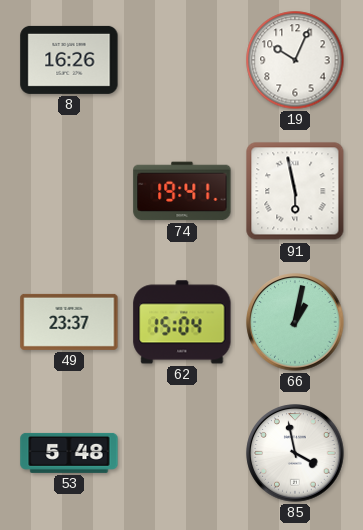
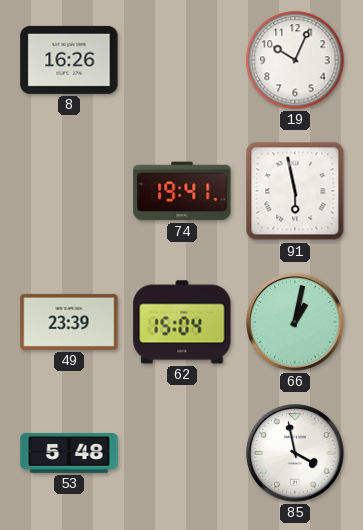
49: 23:37 -> 23:39 (69, 322)
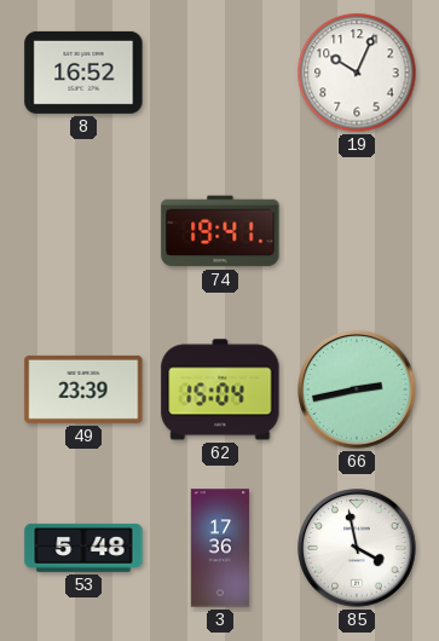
8: 16:26 -> 16:52 (83, 73)
91: 5:58 -> none (295, 191)
66: 1:02 -> 2:43 (357, 389)
3: none -> 17:36 (219, 548)
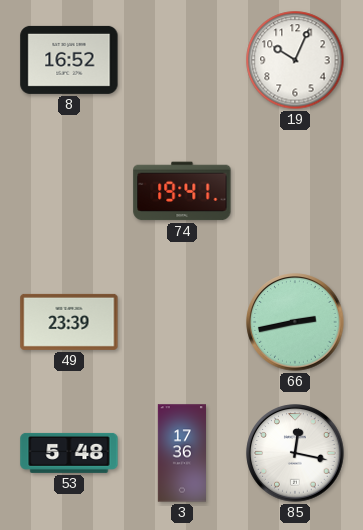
62: 15:04 -> none (220, 389)
85: 3:58 -> 12:17 (295, 453)
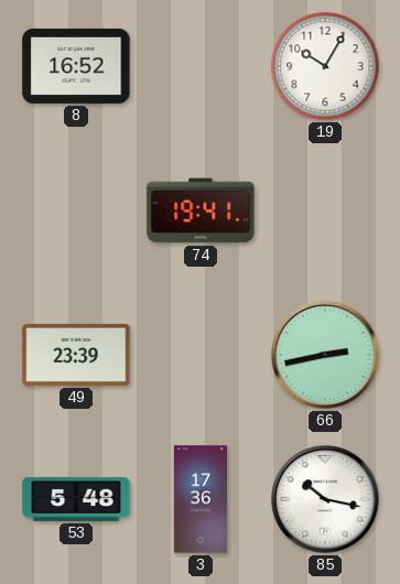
19: 10:04 -> 10:05 (325, 66)
85: 12:17 -> 10:17 (325, 499)
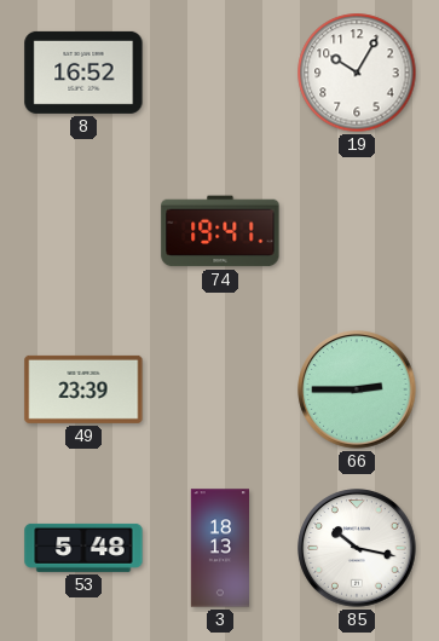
66: 2:43 -> 2:45 (357, 389)
3: 17:36 -> 18:13 (219, 548)
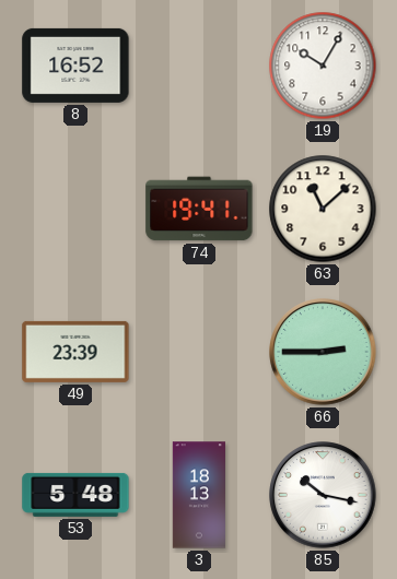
63: none -> 11:08 (323, 209)
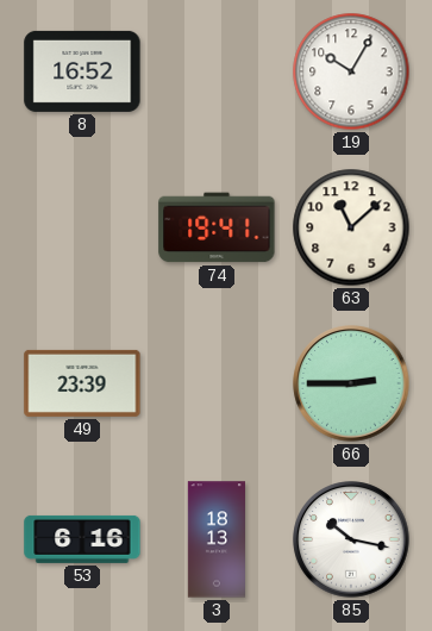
53: 5:48 -> 6:16 (82, 539)
